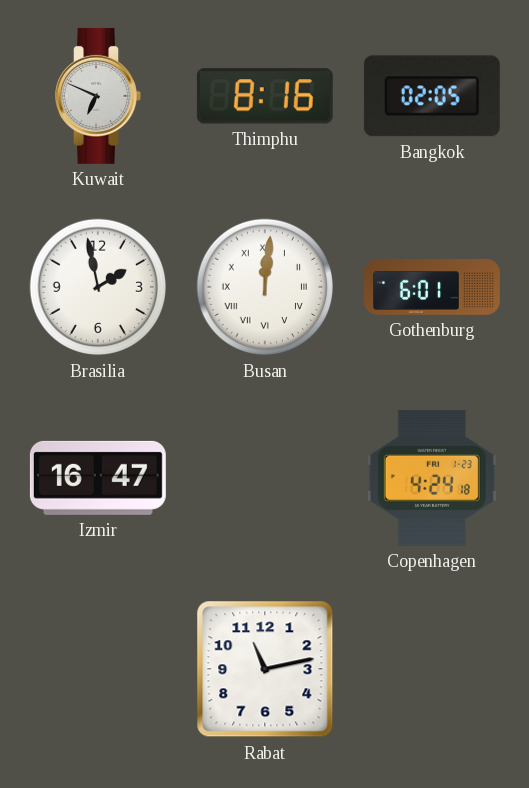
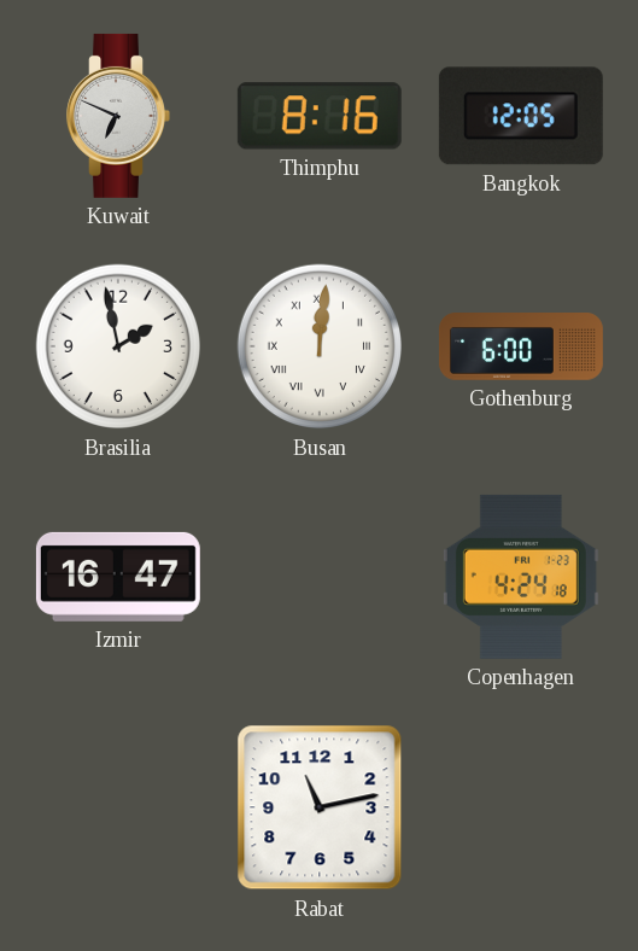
Bangkok: 02:05 -> 12:05 (521, 116)
Gothenburg: 6:01 -> 6:00 (521, 346)
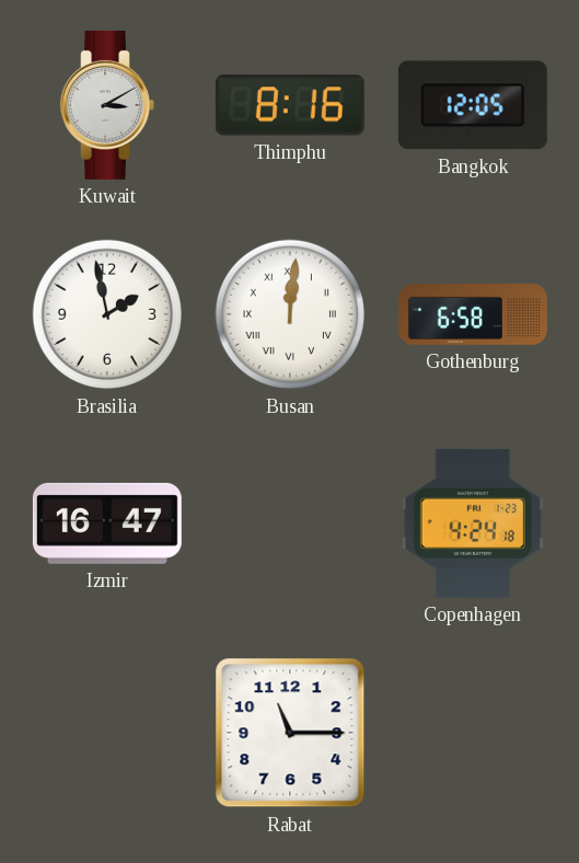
Kuwait: 6:49 -> 3:10 (107, 105)
Gothenburg: 6:00 -> 6:58 (473, 314)
Rabat: 11:13 -> 11:15 (290, 733)
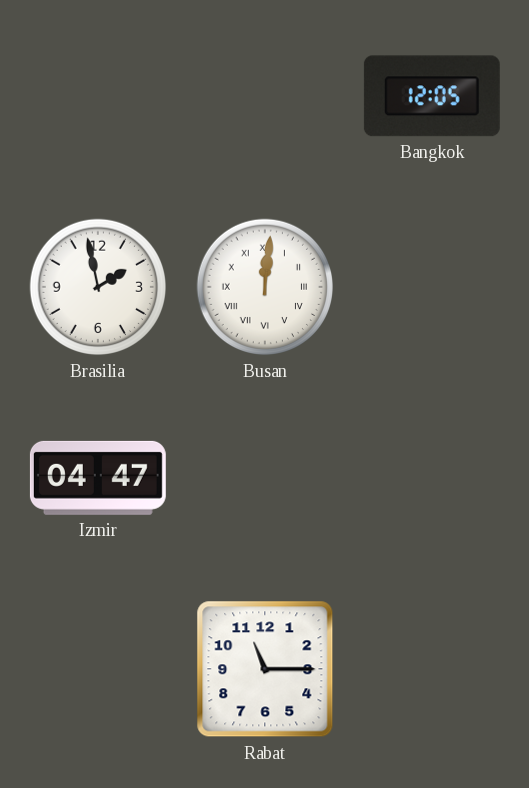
Kuwait: 3:10 -> none (107, 105)
Thimphu: 8:16 -> none (290, 105)
Gothenburg: 6:58 -> none (473, 314)
Izmir: 16:47 -> 04:47 (98, 478)
Copenhagen: 4:24 -> none (473, 523)
